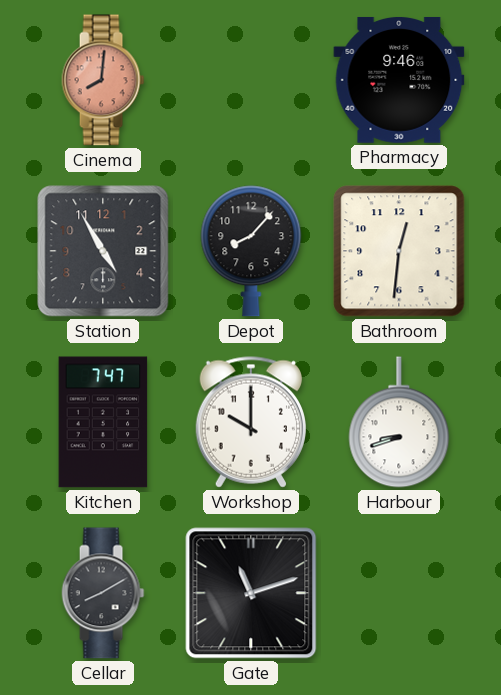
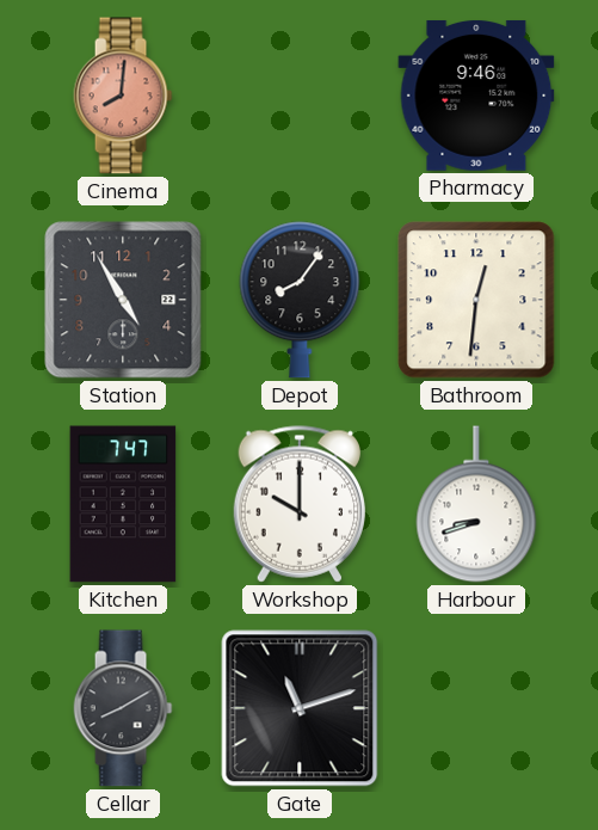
Depot: 8:07 -> 8:06 (300, 300)
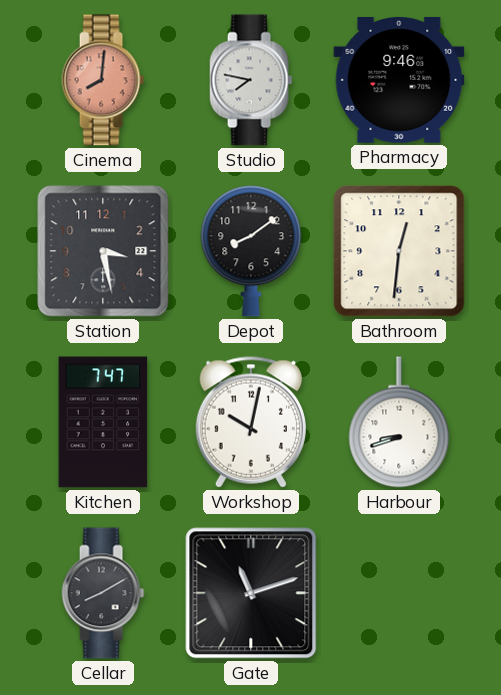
Studio: none -> 7:47 (251, 80)
Station: 4:55 -> 3:28 (103, 251)
Depot: 8:06 -> 8:09 (251, 251)
Workshop: 10:00 -> 10:02 (250, 422)
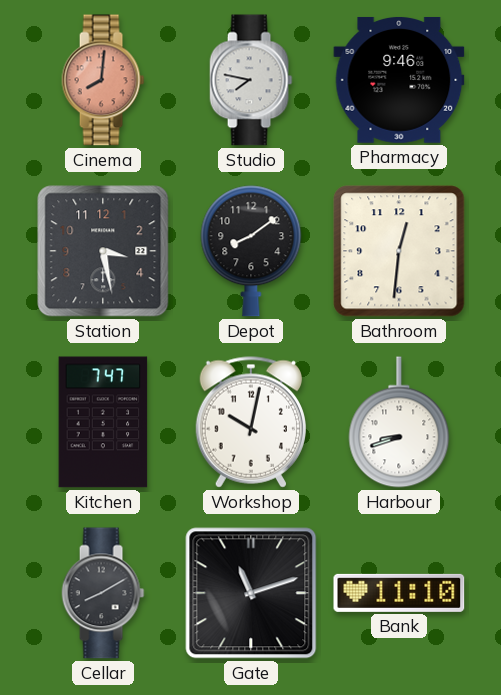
Bank: none -> 11:10 (399, 593)
